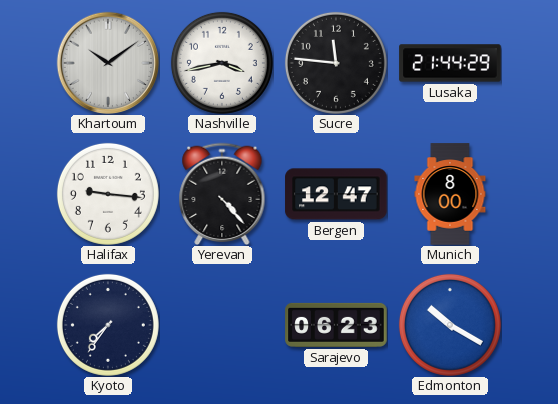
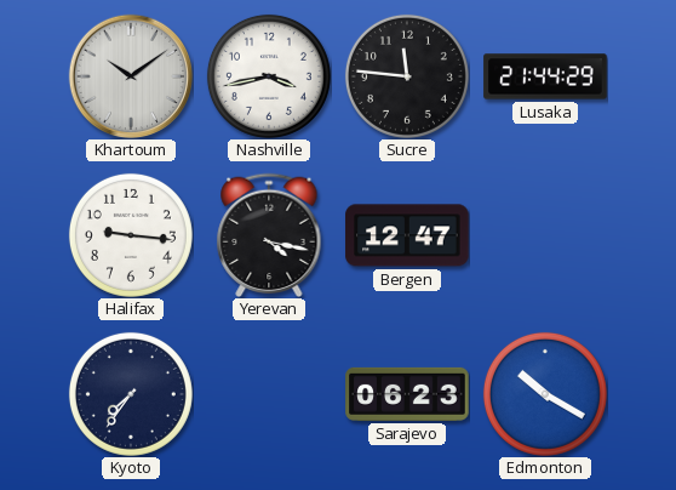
Yerevan: 4:23 -> 4:17 (269, 235)
Munich: 8:00 -> none (450, 194)
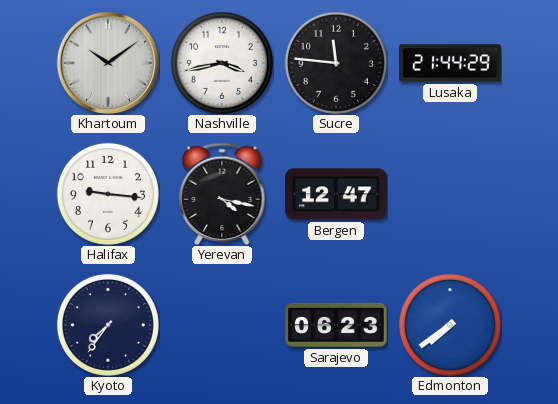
Edmonton: 10:20 -> 7:39 (450, 325)
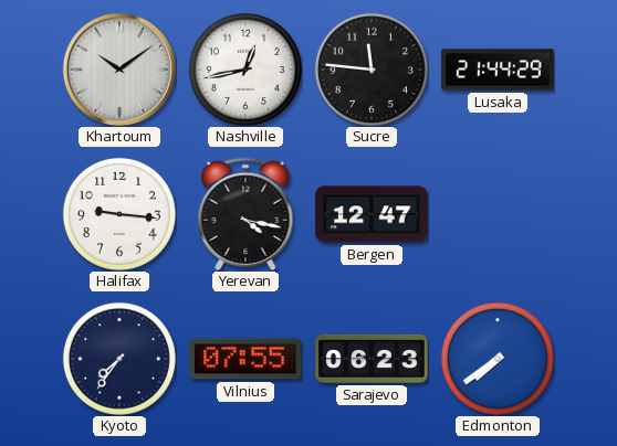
Nashville: 3:43 -> 12:43 (245, 70)
Vilnius: none -> 07:55 (245, 359)
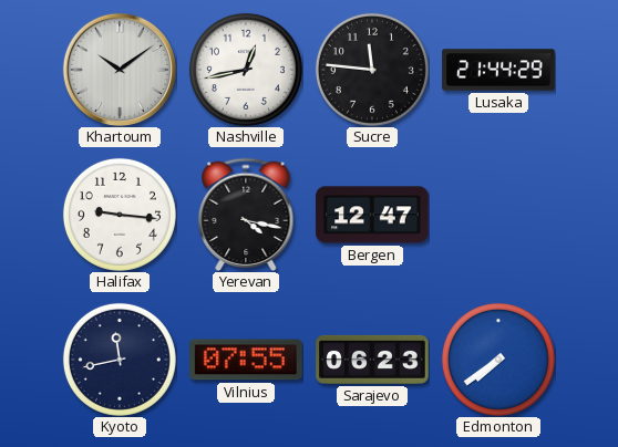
Kyoto: 7:36 -> 11:43 (120, 360)
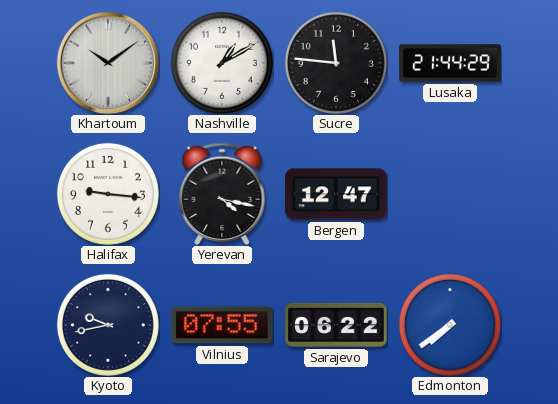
Nashville: 12:43 -> 1:10 (222, 63)
Kyoto: 11:43 -> 9:43 (108, 325)
Sarajevo: 06:23 -> 06:22 (336, 325)
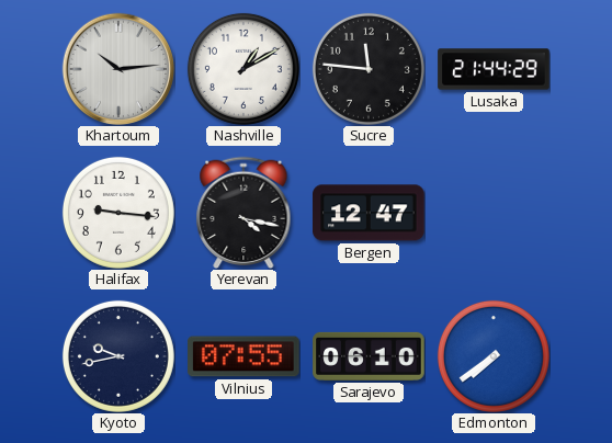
Khartoum: 10:09 -> 10:14 (118, 69)
Sarajevo: 06:22 -> 06:10 (369, 356)
